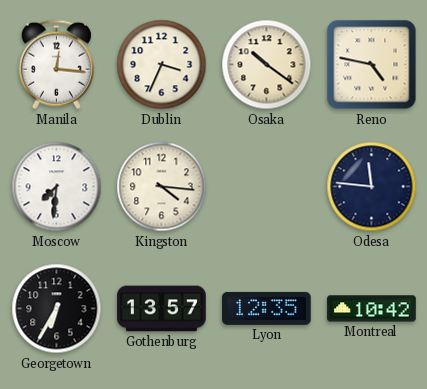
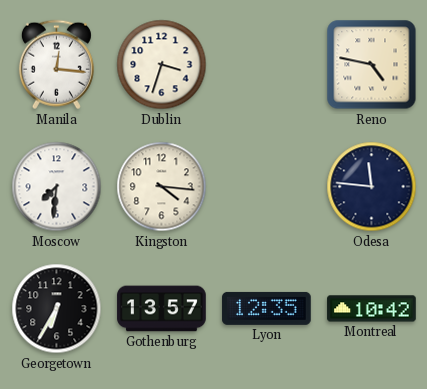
Dublin: 3:34 -> 3:33 (162, 65)
Osaka: 10:21 -> none (267, 65)
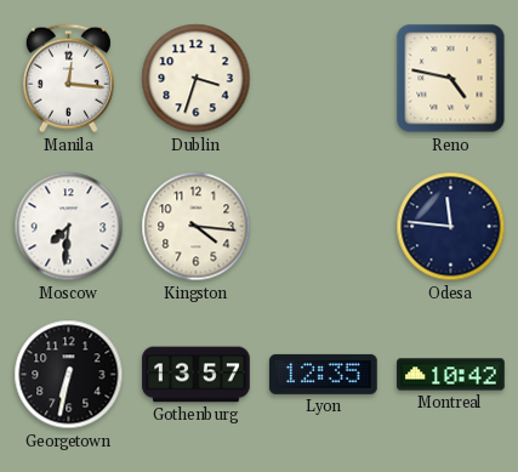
Georgetown: 6:35 -> 6:32 (69, 375)
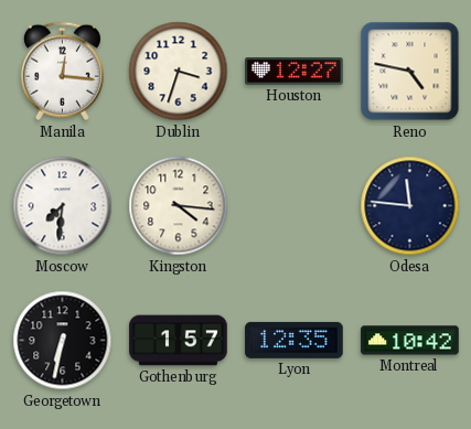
Houston: none -> 12:27 (295, 72)
Gothenburg: 13:57 -> 1:57 (179, 341)
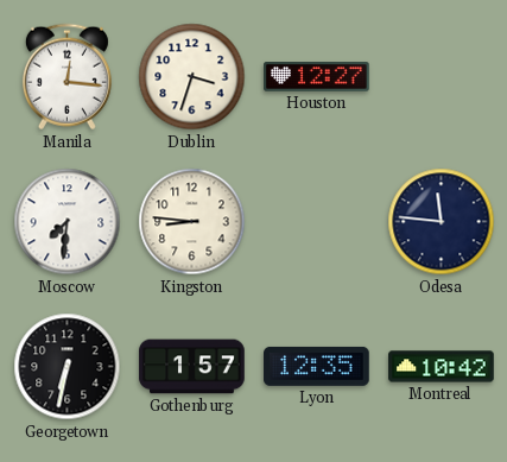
Reno: 4:47 -> none (410, 72)
Kingston: 4:16 -> 8:46 (192, 222)
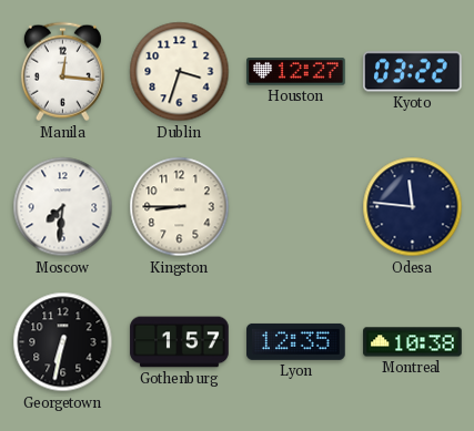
Kyoto: none -> 03:22 (413, 72)
Kingston: 8:46 -> 8:45 (180, 207)
Montreal: 10:42 -> 10:38 (413, 342)
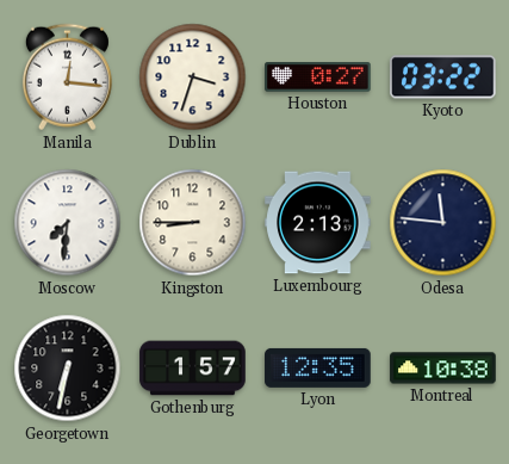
Houston: 12:27 -> 0:27 (318, 78)
Luxembourg: none -> 2:13 (318, 223)
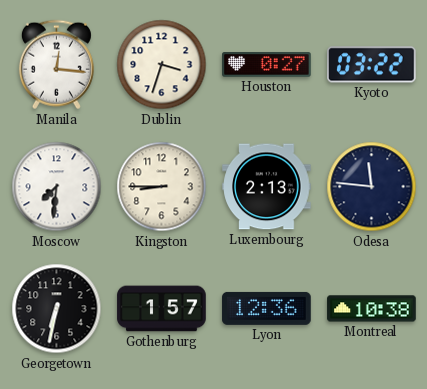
Lyon: 12:35 -> 12:36 (267, 308)
